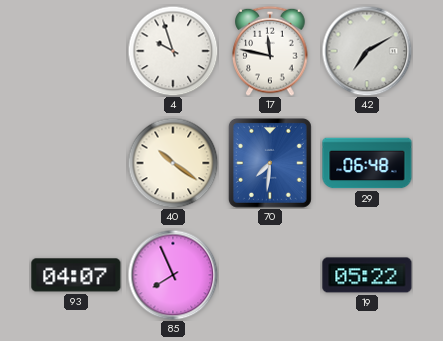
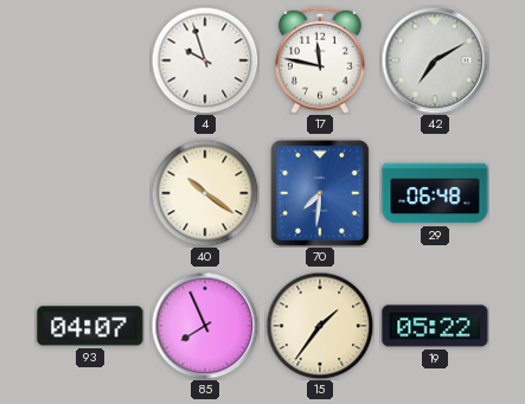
15: none -> 1:36 (320, 326)
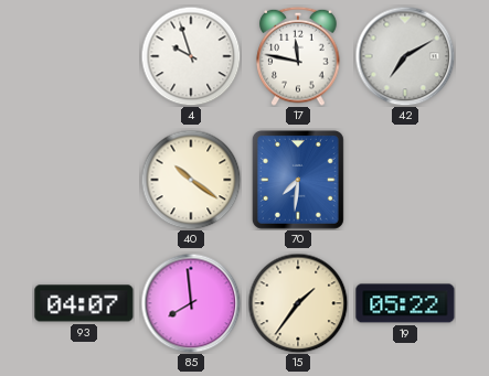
29: 06:48 -> none (435, 193)
85: 7:56 -> 7:59 (191, 303)
